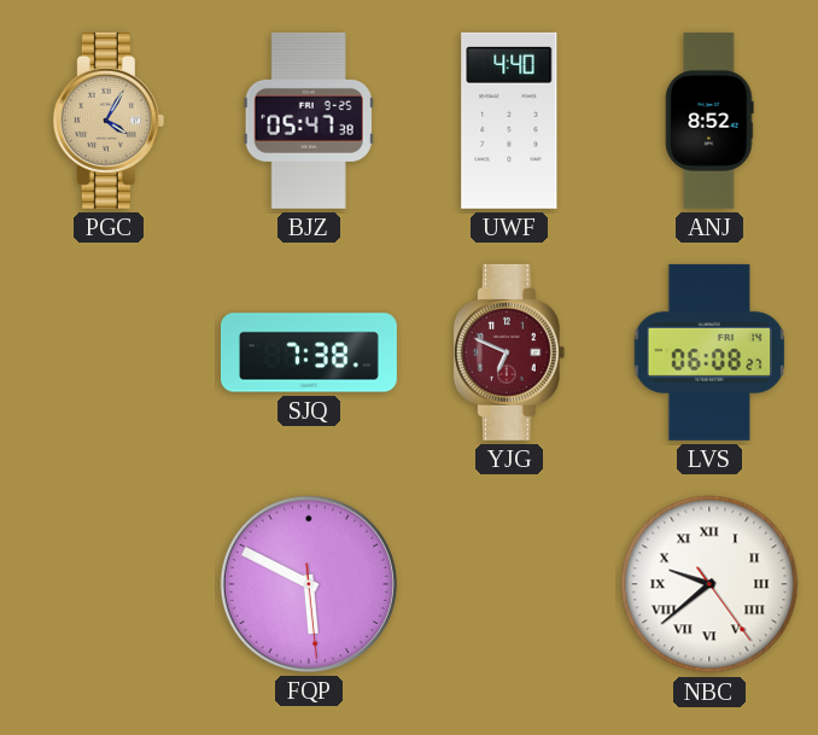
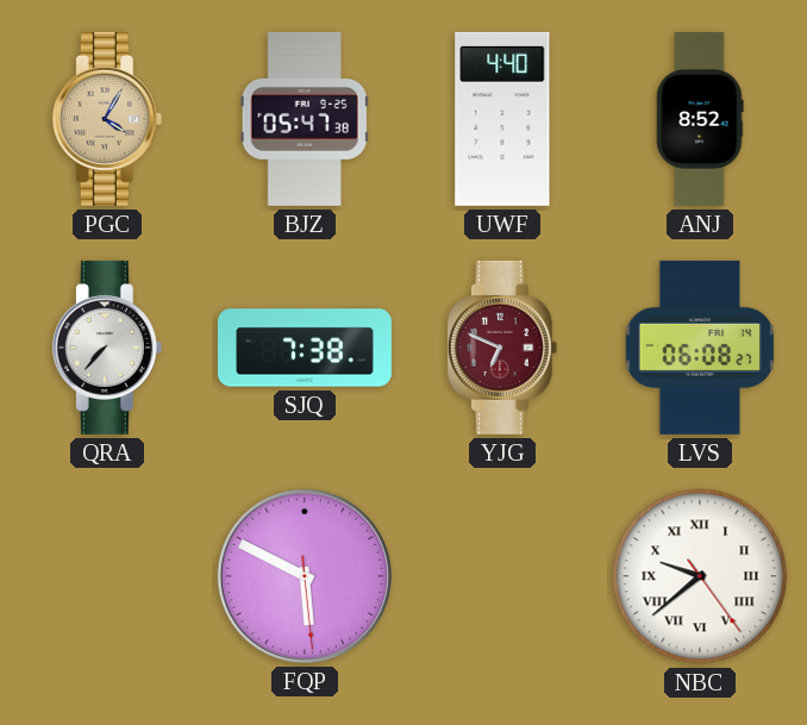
QRA: none -> 7:37 (107, 348)
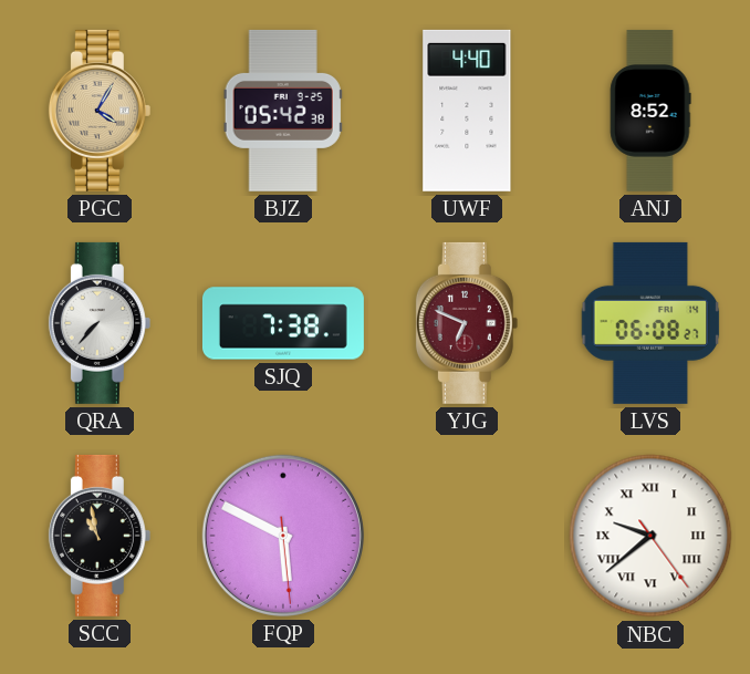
BJZ: 05:47 -> 05:42 (283, 111)
SCC: none -> 10:58 (100, 536)
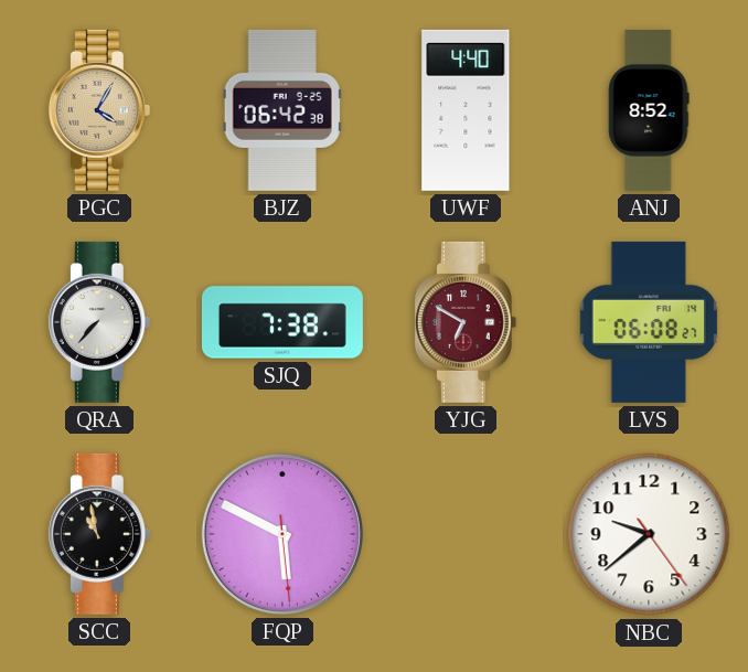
BJZ: 05:42 -> 06:42 (282, 110)
YJG: 6:49 -> 6:50 (466, 322)
NBC numerals: Roman -> Arabic (649, 534)
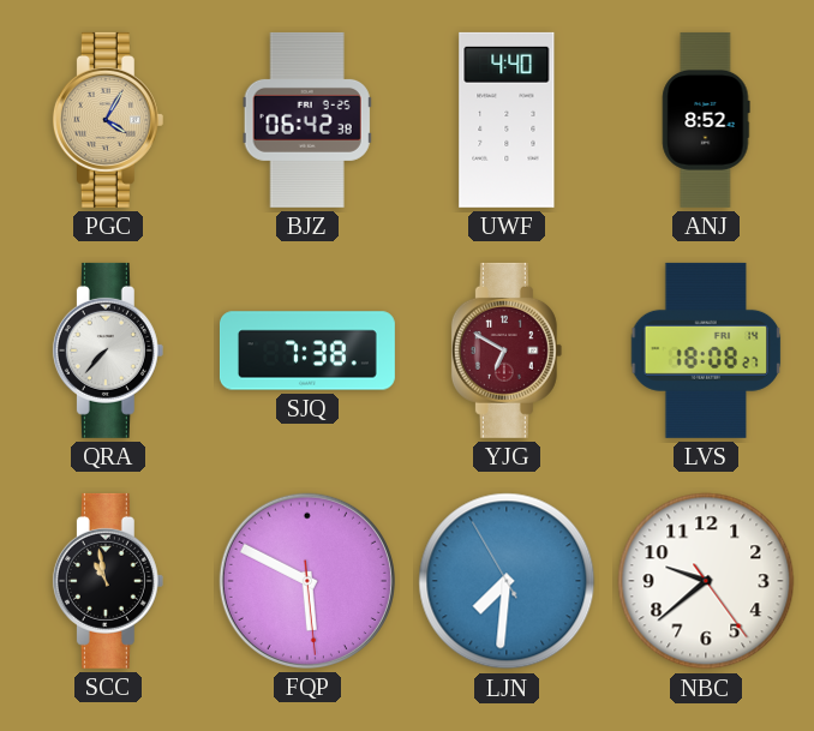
LVS: 06:08 -> 18:08 (706, 350)
LJN: none -> 7:30 (507, 581)
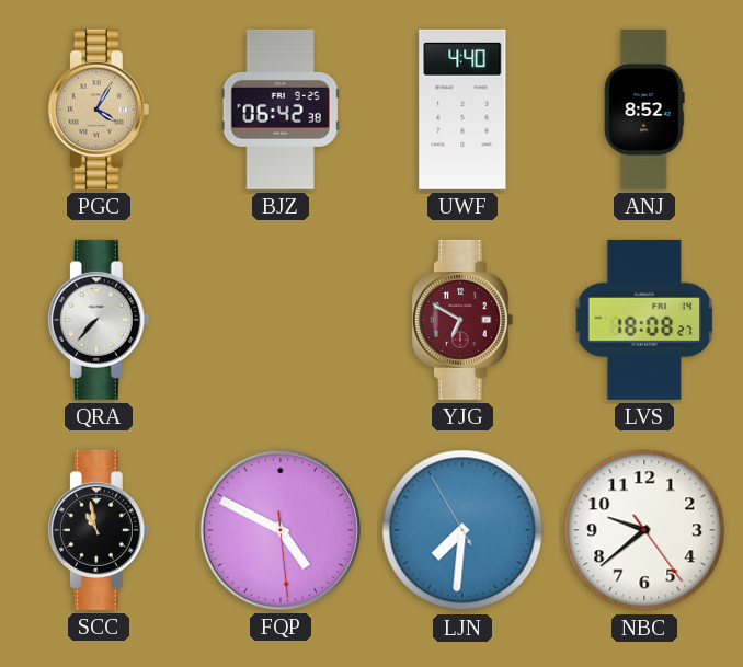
SJQ: 7:38 -> none (307, 350)
FQP: 5:49 -> 4:49 (281, 530)
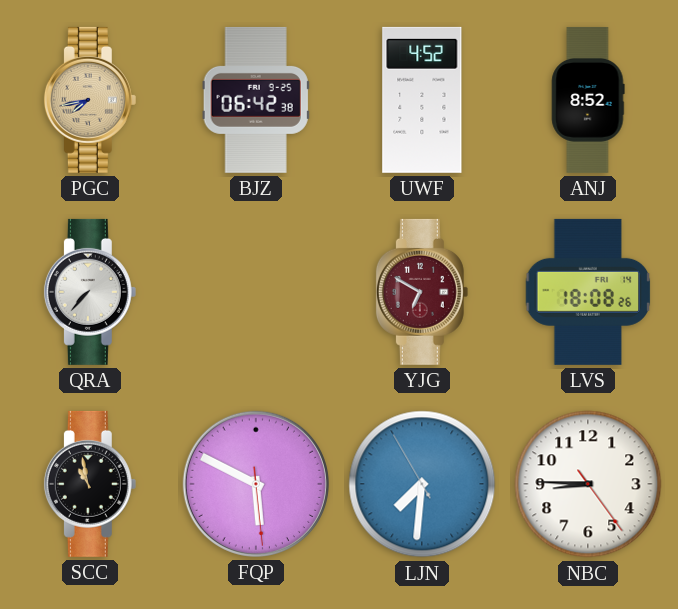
PGC: 4:05 -> 7:43 (90, 100)
UWF: 4:40 -> 4:52 (422, 100)
LVS: 18:08:27 -> 18:08:26 (588, 292)
FQP: 4:49 -> 5:49 (256, 484)
NBC: 9:38 -> 8:45 (588, 484)
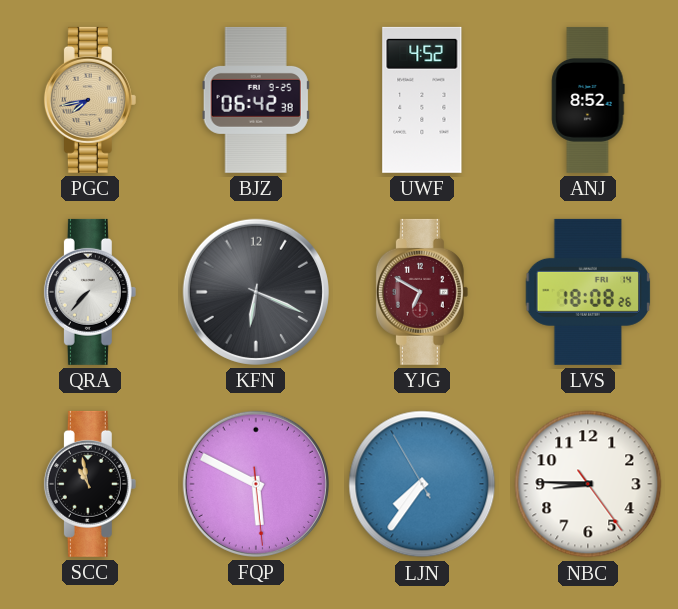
KFN: none -> 6:19 (256, 292)
LJN: 7:30 -> 7:35 (422, 484)
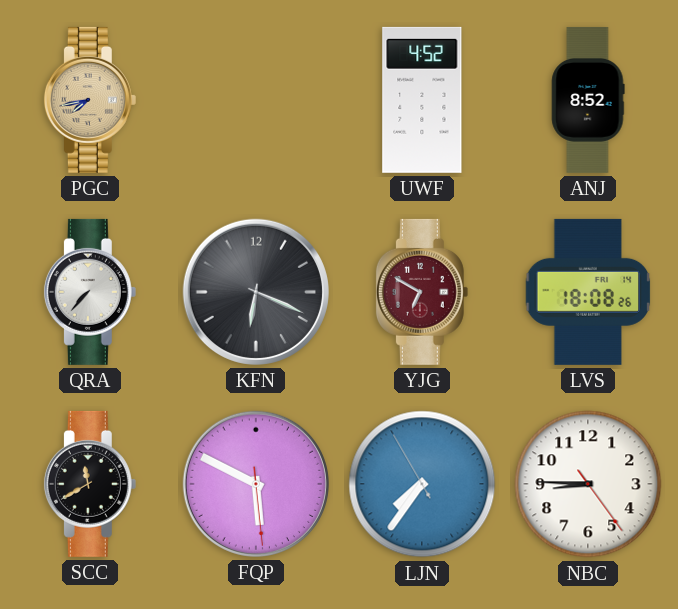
BJZ: 06:42 -> none (256, 100)
SCC: 10:58 -> 11:40 (90, 484)
